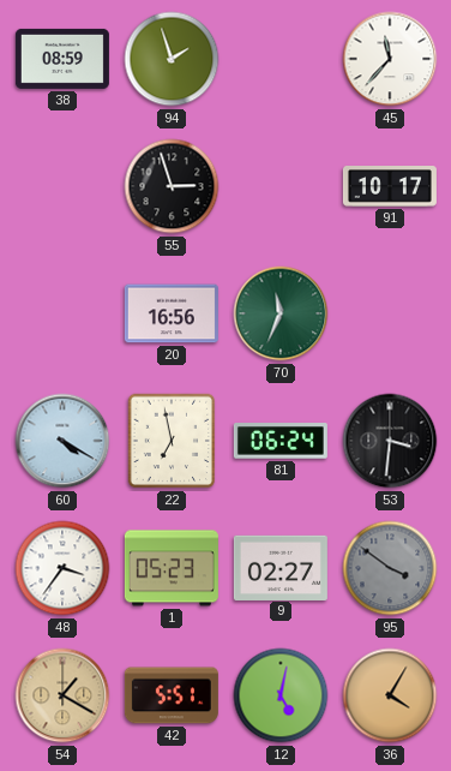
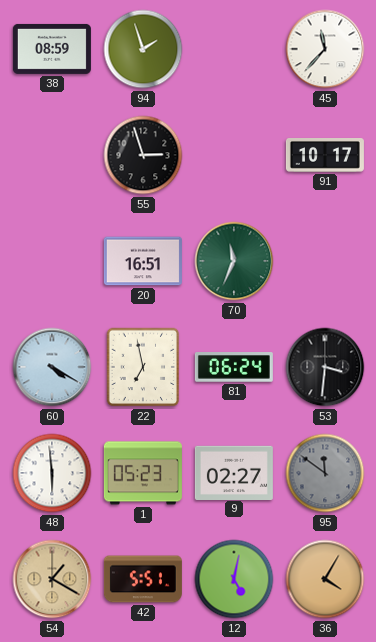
20: 16:56 -> 16:51 (143, 261)
48: 3:36 -> 5:59 (52, 473)
95: 3:51 -> 11:51 (325, 473)
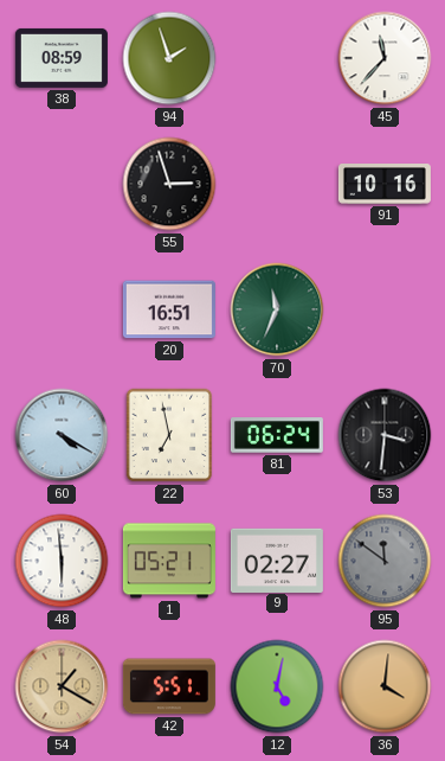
91: 10:17 -> 10:16 (385, 185)
1: 05:23 -> 05:21 (169, 561)
36: 4:05 -> 4:01 (385, 686)
